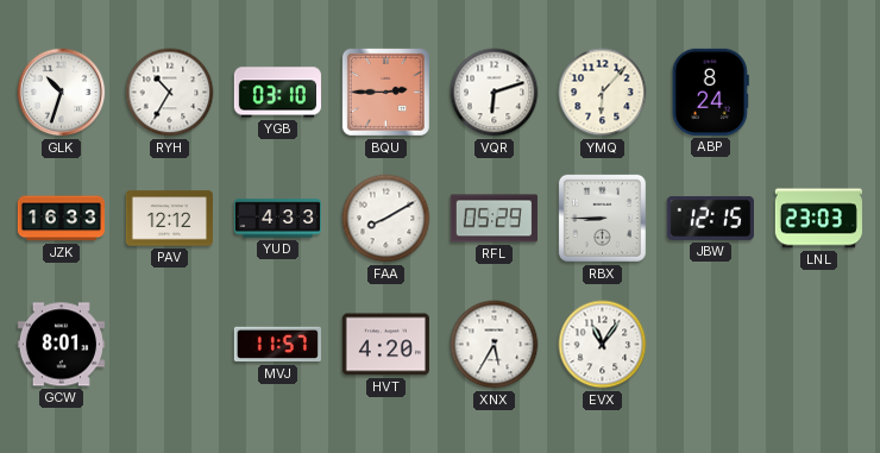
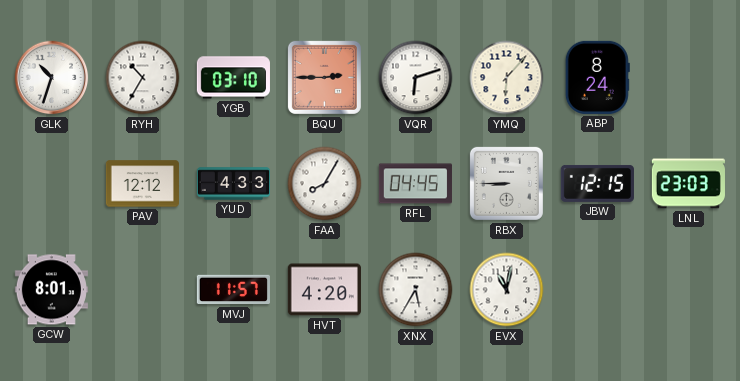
JZK: 16:33 -> none (61, 219)
FAA: 8:10 -> 8:05 (325, 184)
RFL: 05:29 -> 04:45 (415, 184)
EVX: 11:06 -> 11:02 (507, 290)
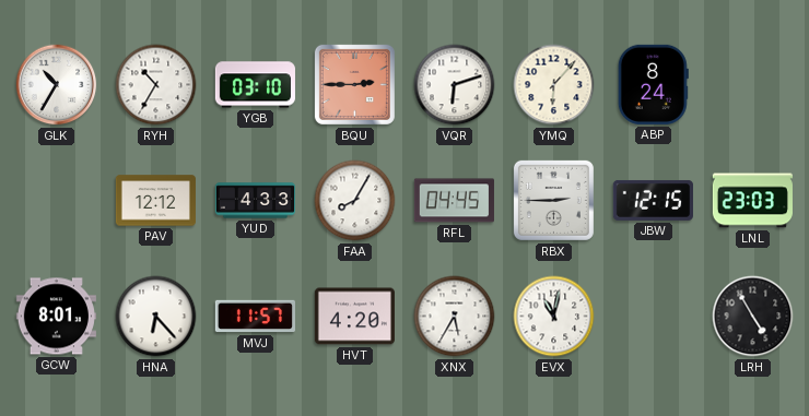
GLK: 10:33 -> 10:35 (57, 85)
RBX: 8:45 -> 2:45 (553, 200)
HNA: none -> 6:23 (156, 317)
LRH: none -> 4:55 (753, 317)
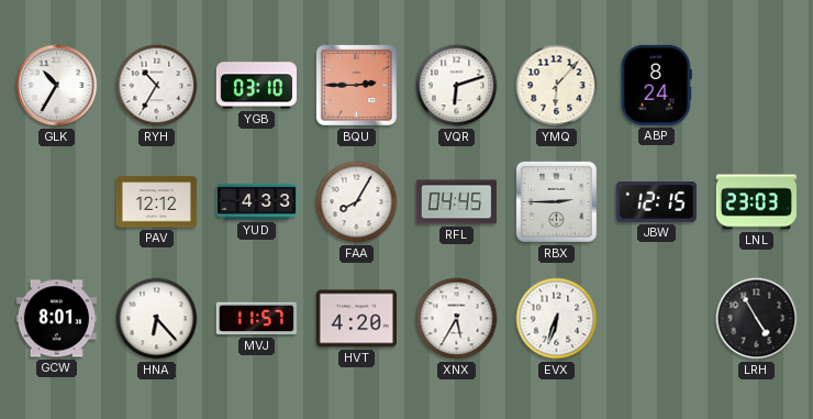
EVX: 11:02 -> 6:33 (557, 319)
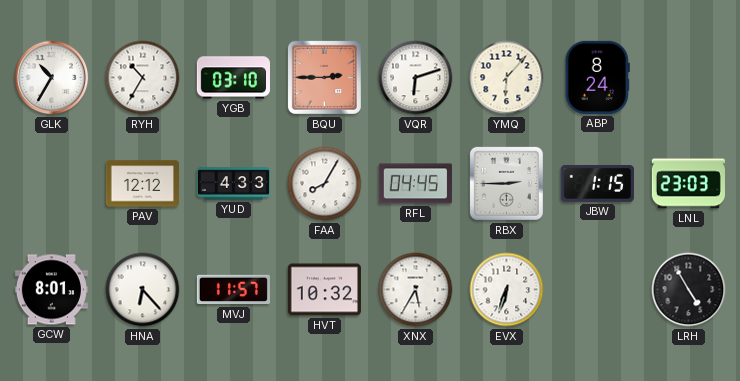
JBW: 12:15 -> 1:15 (597, 183)
HVT: 4:20 -> 10:32 (324, 290)
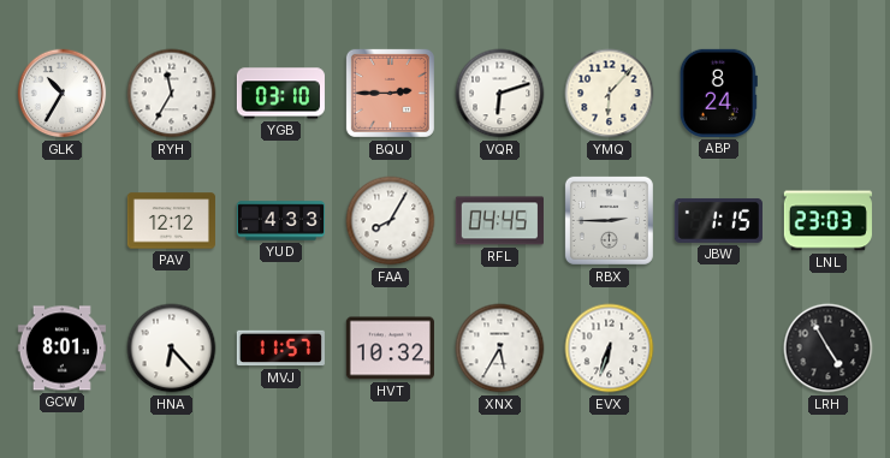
RYH: 10:35 -> 11:35 (172, 94)
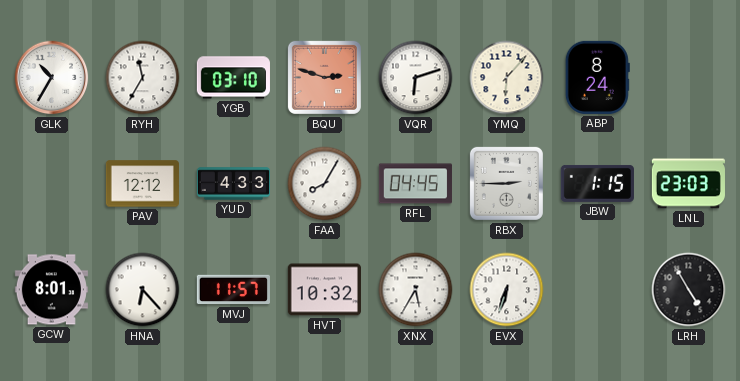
BQU: 2:45 -> 2:48 (324, 77)
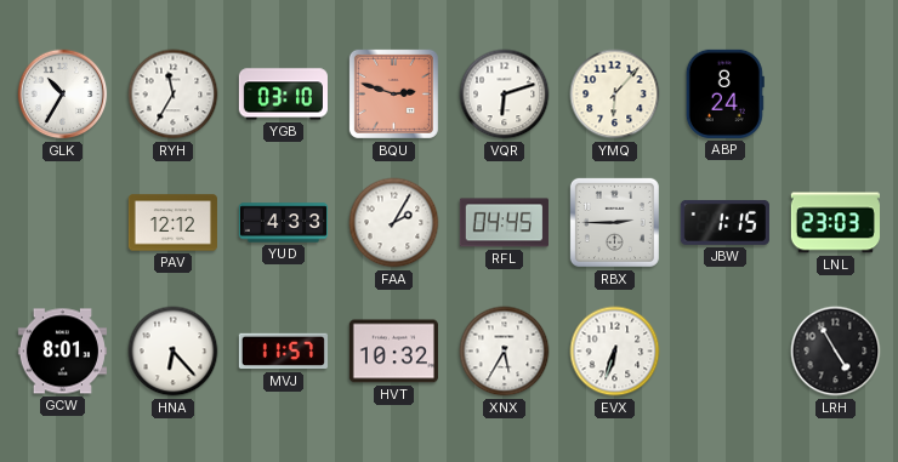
FAA: 8:05 -> 2:05 (394, 223)
